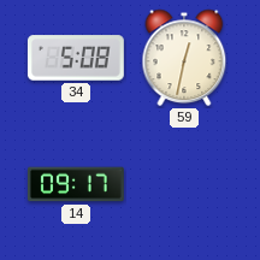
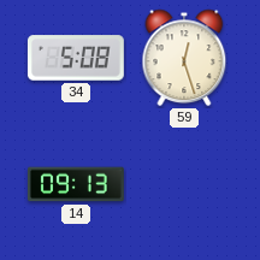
59: 12:32 -> 12:27 (184, 58)
14: 09:17 -> 09:13 (76, 184)
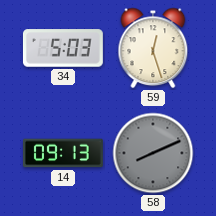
34: 5:08 -> 5:03 (63, 48)
58: none -> 8:11 (153, 153)
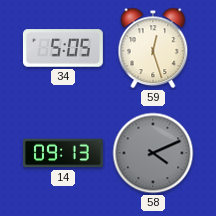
34: 5:03 -> 5:05 (63, 48)
58: 8:11 -> 4:11 (153, 153)
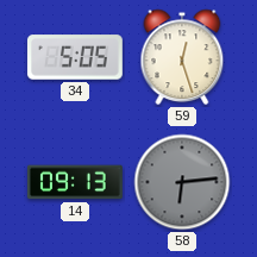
58: 4:11 -> 6:14 (182, 182)
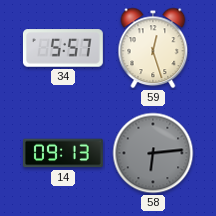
34: 5:05 -> 5:57 (63, 48)
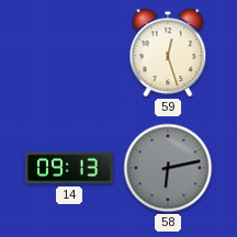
34: 5:57 -> none (63, 48)
58: 6:14 -> 6:13 (168, 168)
